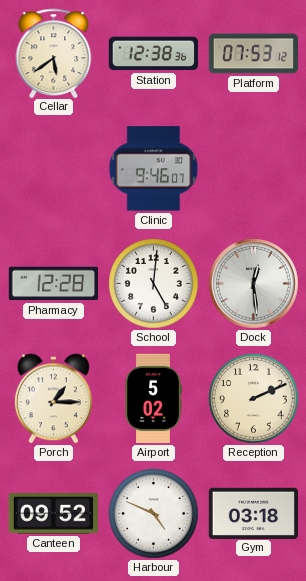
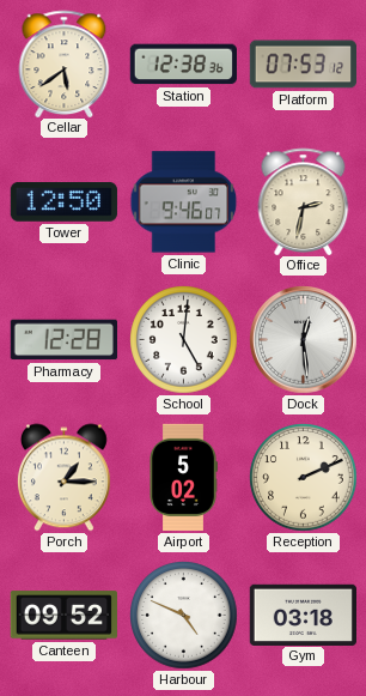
Tower: none -> 12:50 (63, 202)
Office: none -> 2:32 (304, 201)
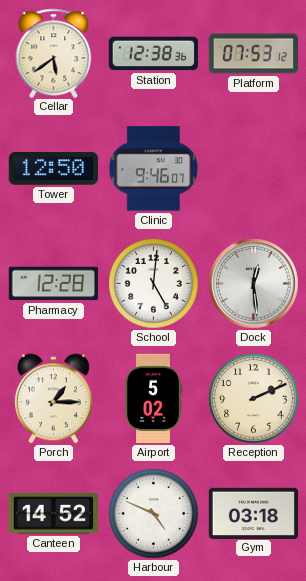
Office: 2:32 -> none (304, 201)
Canteen: 09:52 -> 14:52 (53, 514)
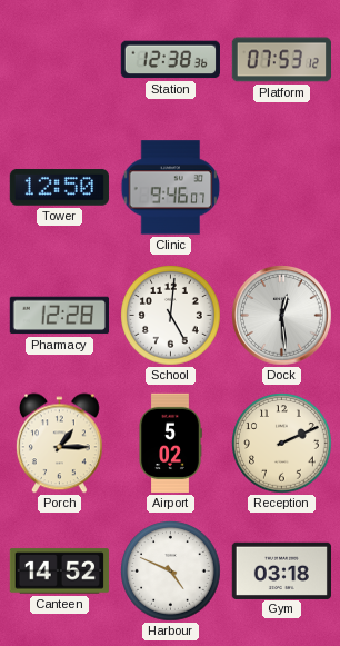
Cellar: 5:39 -> none (54, 53)
